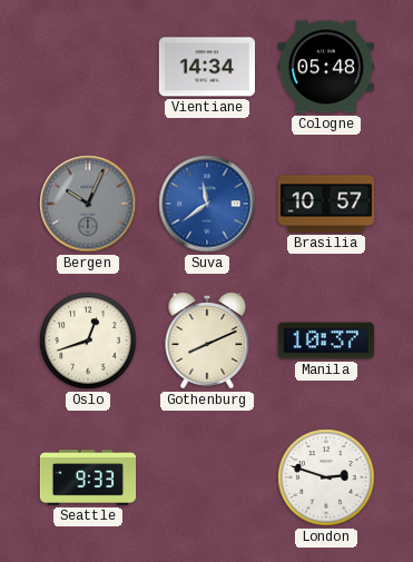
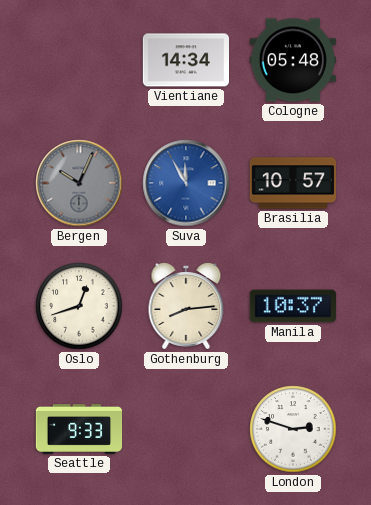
Suva: 11:39 -> 11:55 (186, 183)
Gothenburg: 8:11 -> 8:14 (186, 306)
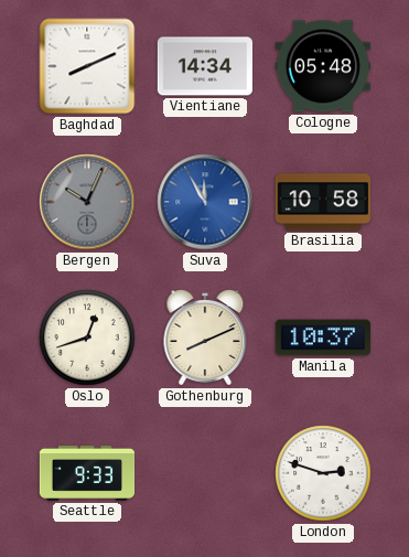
Baghdad: none -> 8:11 (87, 66)
Brasilia: 10:57 -> 10:58 (323, 202)
Gothenburg: 8:14 -> 8:11 (205, 338)
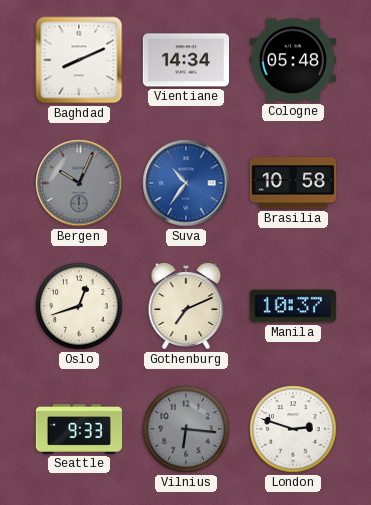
Suva: 11:55 -> 10:36 (186, 183)
Gothenburg: 8:11 -> 7:11 (186, 306)
Vilnius: none -> 6:16 (186, 429)
